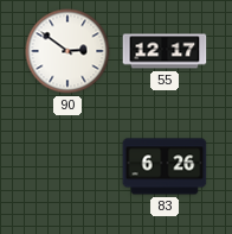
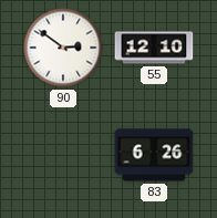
55: 12:17 -> 12:10 (154, 48)
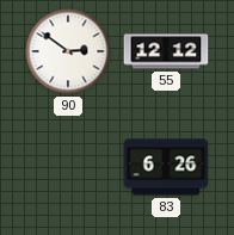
55: 12:10 -> 12:12 (166, 51)
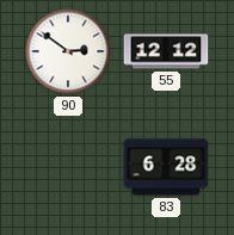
83: 6:26 -> 6:28 (166, 167)
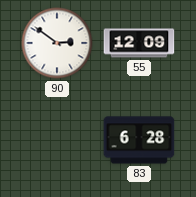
55: 12:12 -> 12:09 (139, 43)
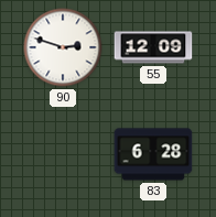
90: 2:51 -> 2:48 (63, 47)
